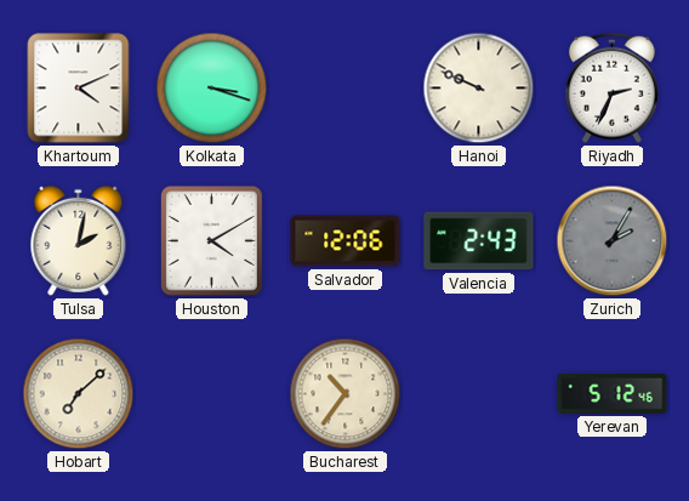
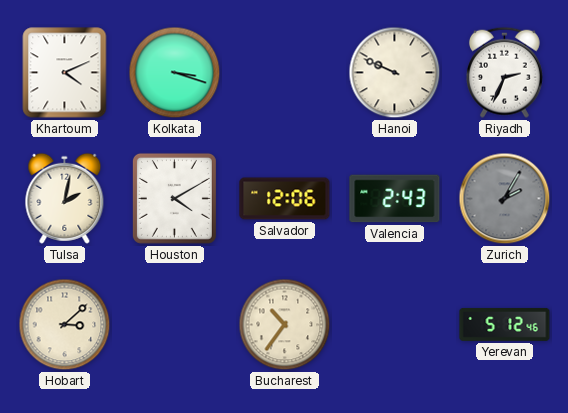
Hobart: 7:08 -> 3:08 (65, 325)
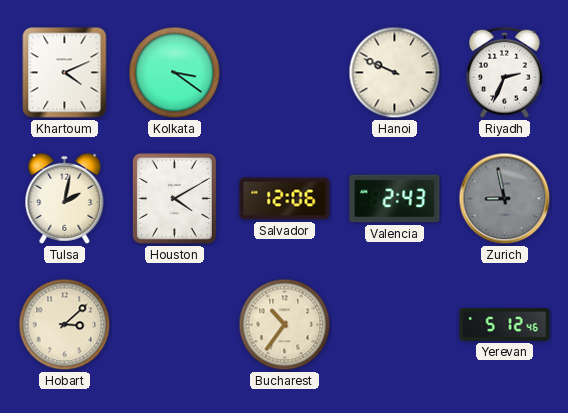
Kolkata: 3:18 -> 3:21 (175, 73)
Zurich: 2:05 -> 8:58 (505, 199)
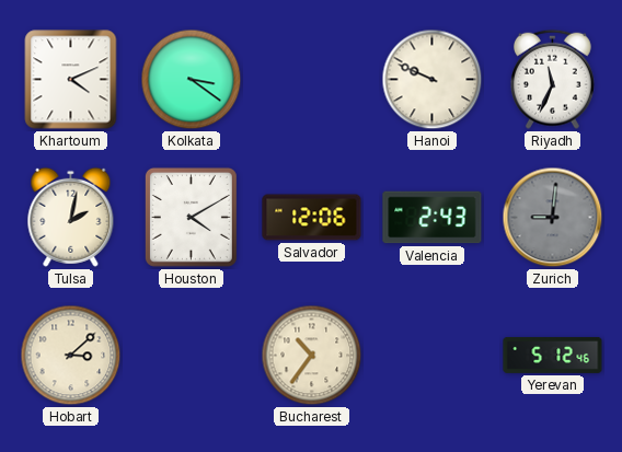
Riyadh: 2:34 -> 11:34 (552, 79)
Zurich: 8:58 -> 9:01 (553, 218)
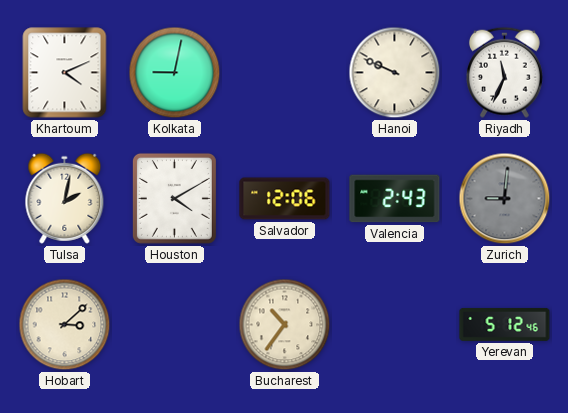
Kolkata: 3:21 -> 9:02 (175, 73)
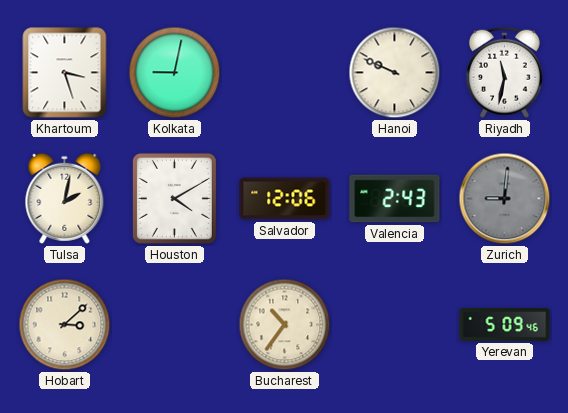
Khartoum: 4:11 -> 3:27 (65, 73)
Riyadh: 11:34 -> 11:32 (504, 72)
Yerevan: 5:12 -> 5:09 (505, 324)
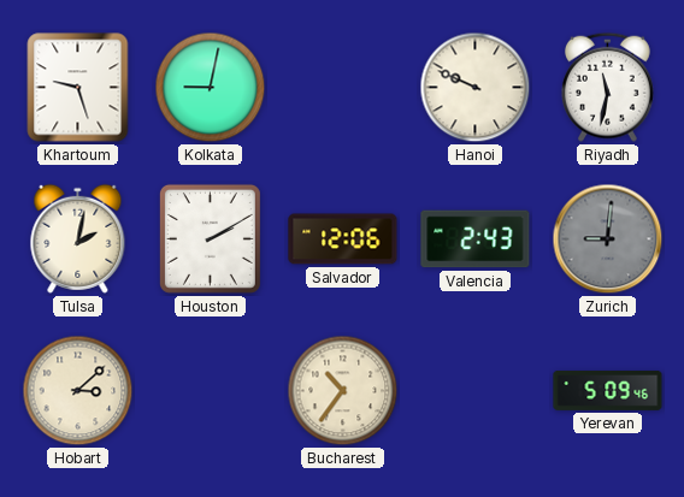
Khartoum: 3:27 -> 9:27 (78, 88)
Houston: 4:10 -> 2:10 (210, 238)
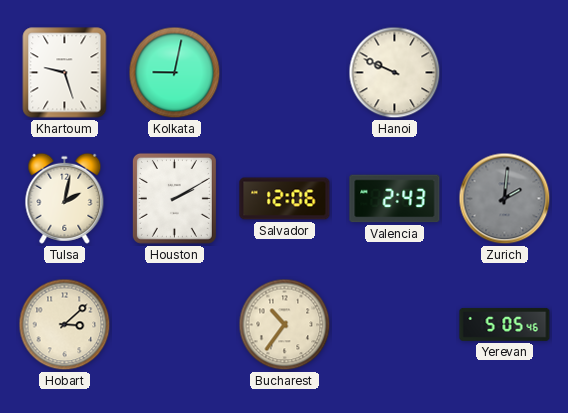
Riyadh: 11:32 -> none (607, 87)
Zurich: 9:01 -> 2:01 (505, 199)
Yerevan: 5:09 -> 5:05 (505, 324)
